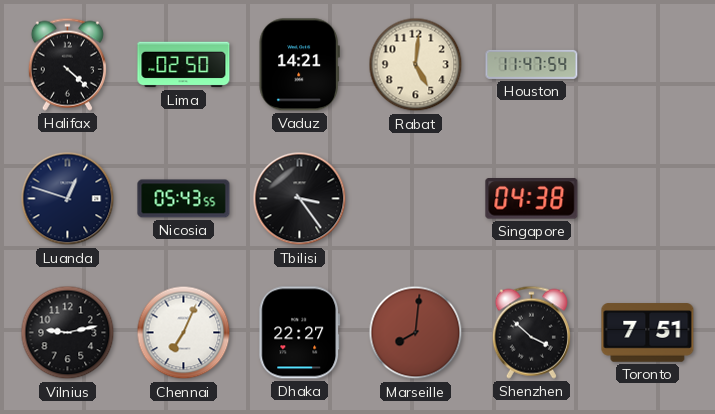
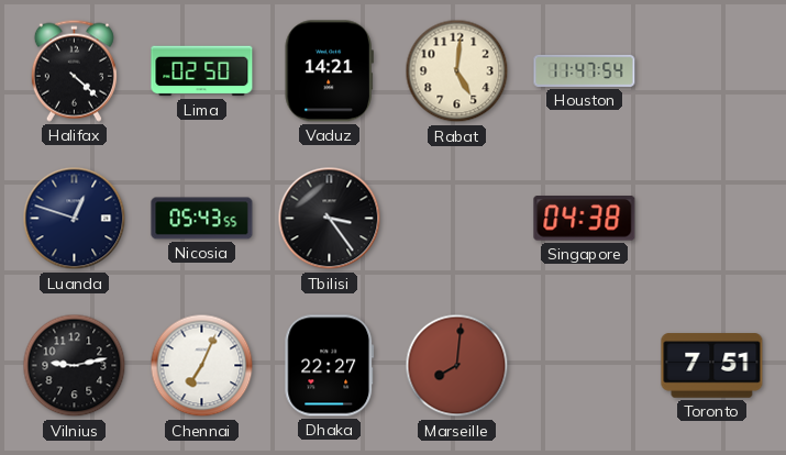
Shenzhen: 3:52 -> none (531, 332)
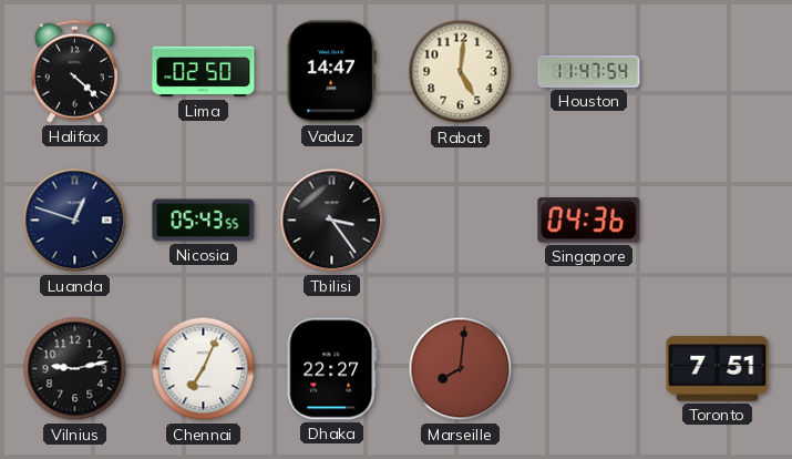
Vaduz: 14:21 -> 14:47 (331, 72)
Singapore: 04:38 -> 04:36 (589, 221)
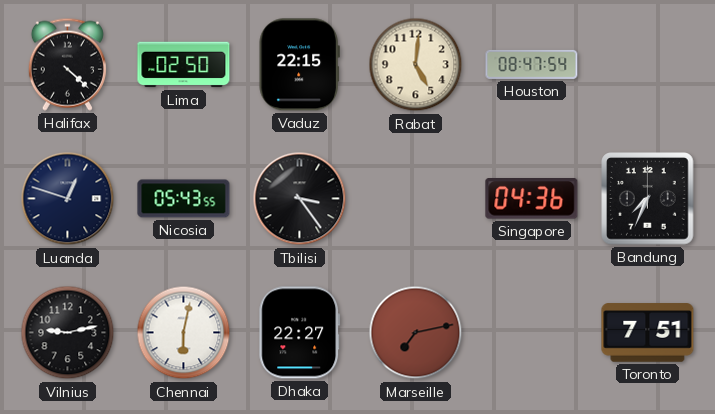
Vaduz: 14:47 -> 22:15 (299, 65)
Houston: 11:47 -> 08:47 (532, 64)
Bandung: none -> 7:34 (648, 199)
Chennai: 7:04 -> 6:02 (184, 333)
Marseille: 8:01 -> 7:13 (416, 333)
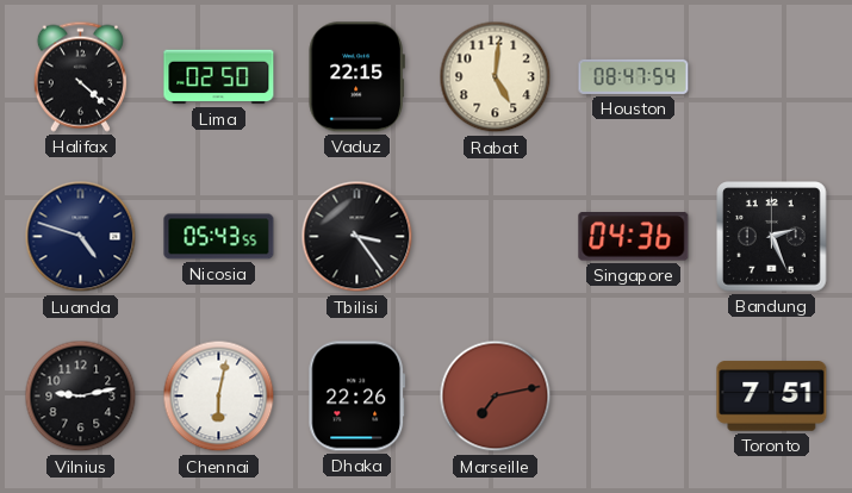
Luanda: 12:48 -> 4:48 (81, 237)
Bandung: 7:34 -> 2:26 (772, 237)
Dhaka: 22:27 -> 22:26 (357, 397)
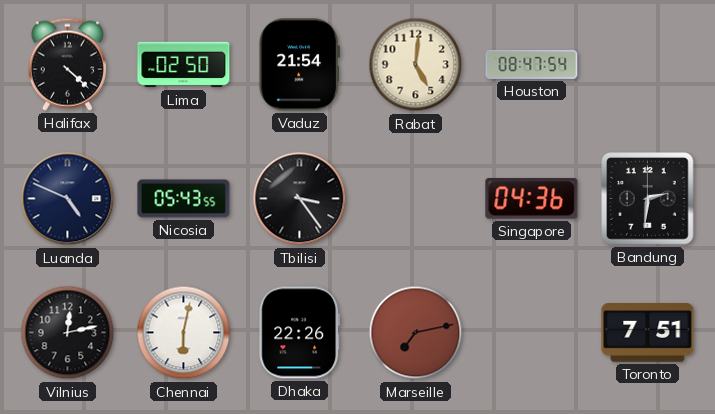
Vaduz: 22:15 -> 21:54 (299, 65)
Luanda: 4:48 -> 4:49 (68, 199)
Bandung: 2:26 -> 2:31 (648, 199)
Vilnius: 9:13 -> 12:13 (68, 333)
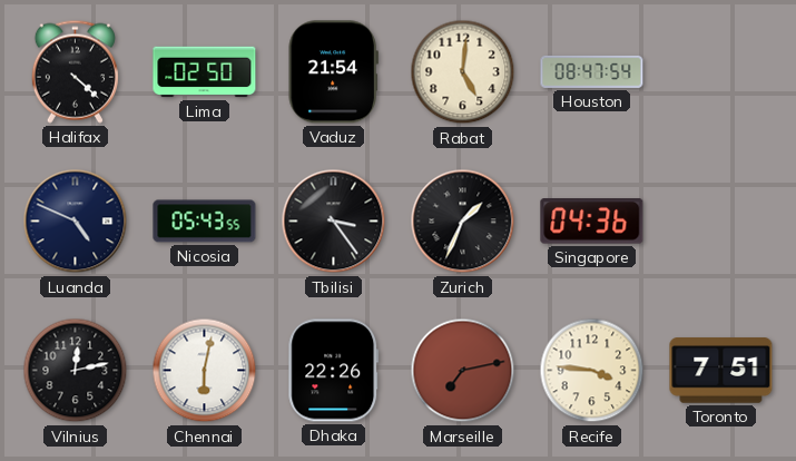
Zurich: none -> 1:34 (463, 222)
Bandung: 2:31 -> none (648, 199)
Recife: none -> 3:46 (592, 371)
